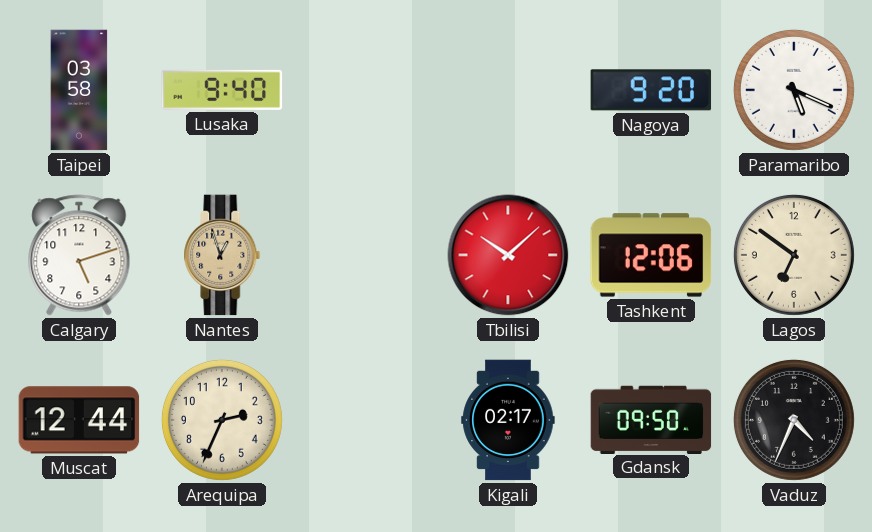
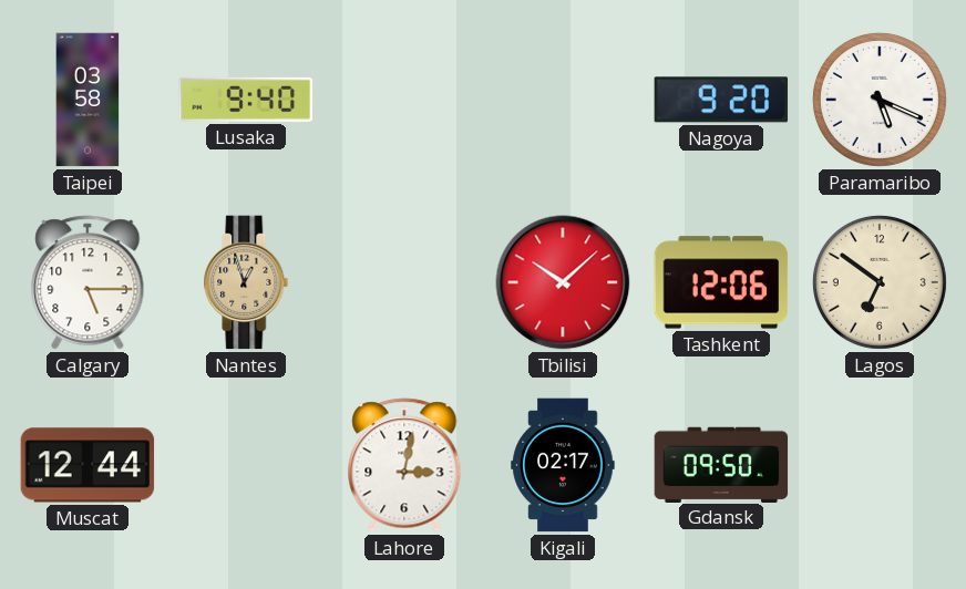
Calgary: 5:12 -> 5:15 (88, 282)
Arequipa: 2:34 -> none (222, 420)
Lahore: none -> 3:02 (404, 465)
Vaduz: 4:34 -> none (794, 420)
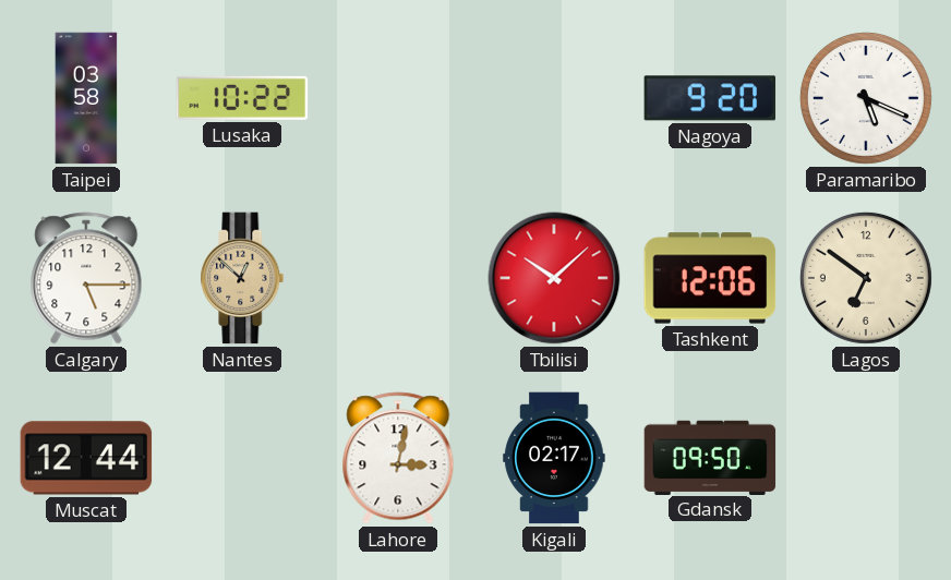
Lusaka: 9:40 -> 10:22 (242, 98)
Nantes: 12:57 -> 12:52 (242, 278)
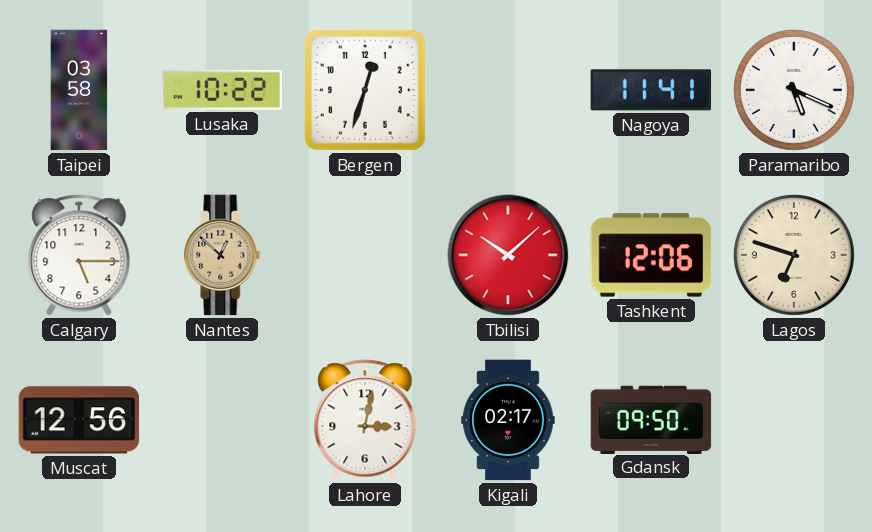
Bergen: none -> 12:33 (365, 90)
Nagoya: 9:20 -> 11:41 (651, 90)
Lagos: 6:51 -> 6:48 (794, 255)
Muscat: 12:44 -> 12:56 (79, 420)
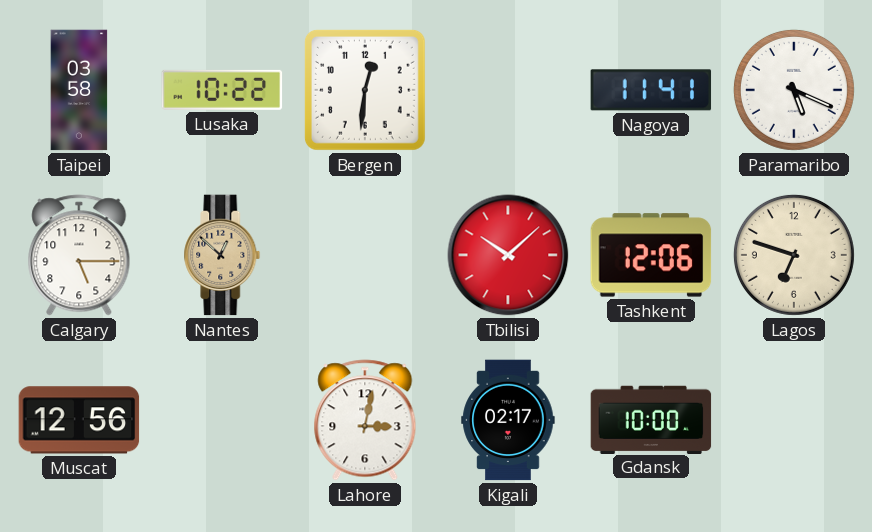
Bergen: 12:33 -> 12:31 (365, 90)
Gdansk: 09:50 -> 10:00 (651, 419)
